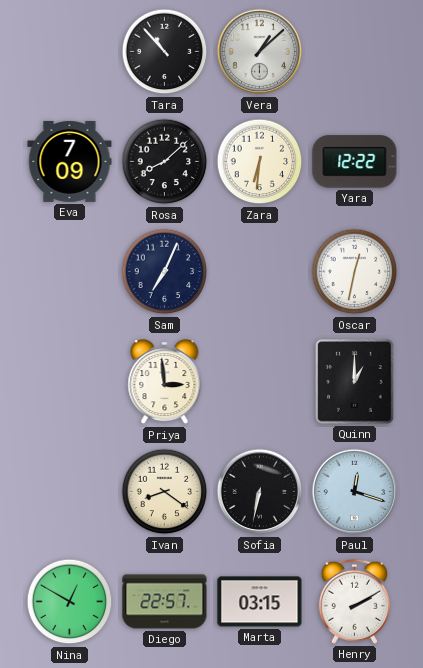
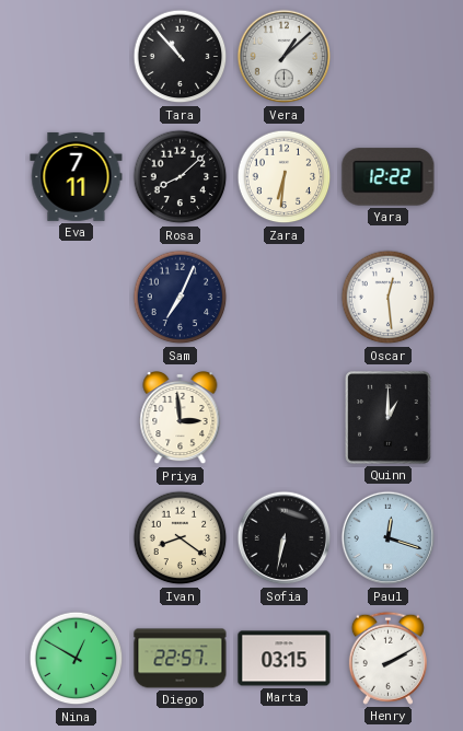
Eva: 7:09 -> 7:11 (77, 176)
Oscar: 12:32 -> 12:29 (389, 298)
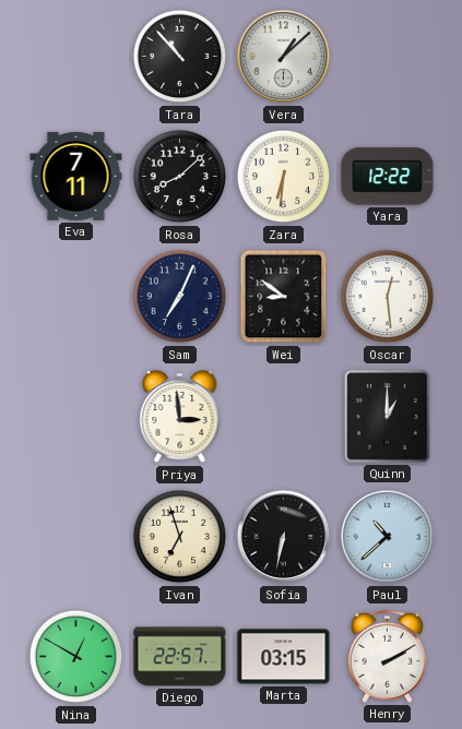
Wei: none -> 8:51 (284, 297)
Ivan: 8:21 -> 6:57 (180, 537)
Paul: 12:18 -> 10:38 (388, 537)
